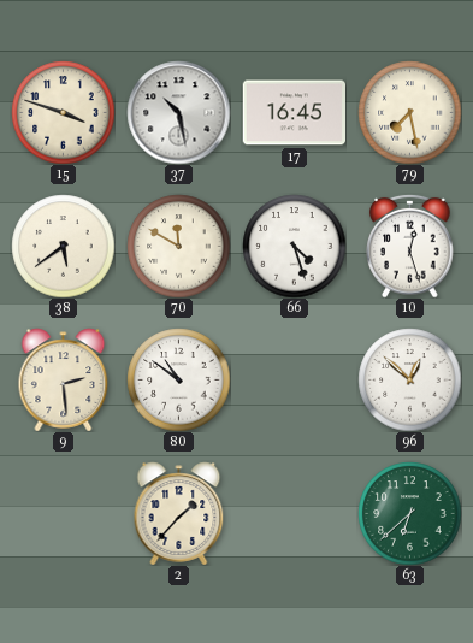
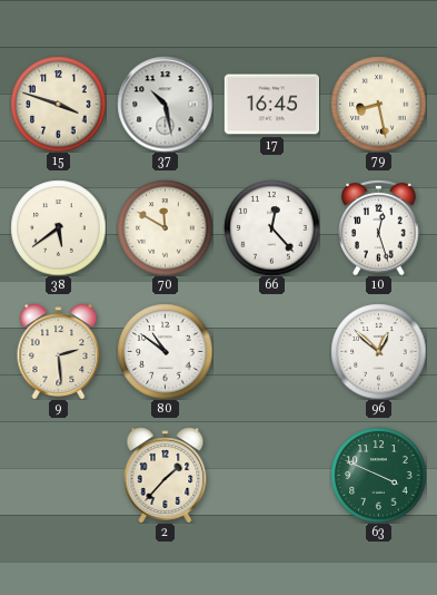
79: 7:28 -> 8:28 (378, 104)
66: 4:27 -> 12:23 (271, 227)
63: 6:38 -> 3:49 (378, 475)
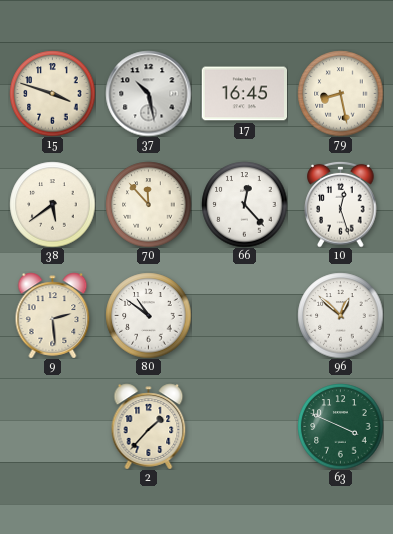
70: 11:50 -> 11:53 (148, 204)
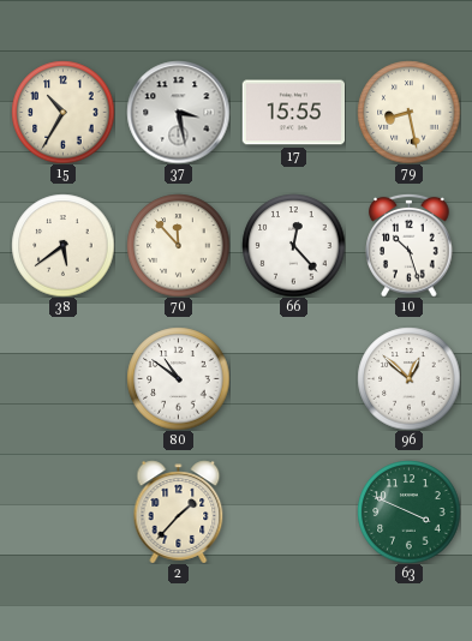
15: 3:48 -> 10:35 (62, 112)
37: 10:28 -> 3:28 (178, 112)
17: 16:45 -> 15:55 (293, 113)
10: 12:27 -> 10:27 (410, 245)
9: 2:29 -> none (53, 315)
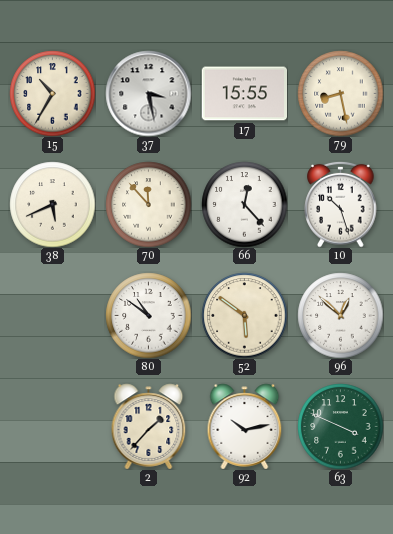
38: 5:39 -> 5:41 (52, 204)
52: none -> 5:51 (244, 315)
92: none -> 10:13 (245, 426)
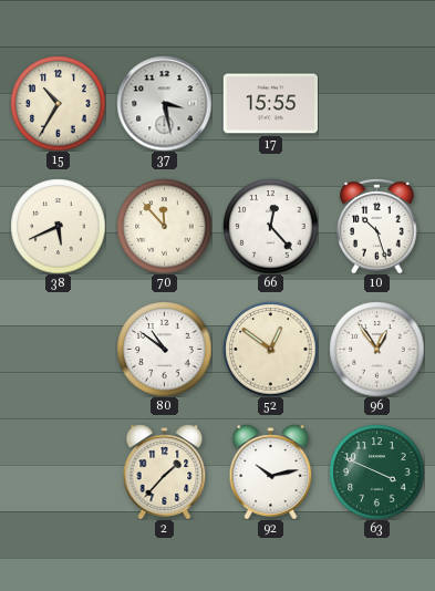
79: 8:28 -> none (340, 93)
52: 5:51 -> 12:51 (270, 349)
96: 12:52 -> 12:54 (376, 349)
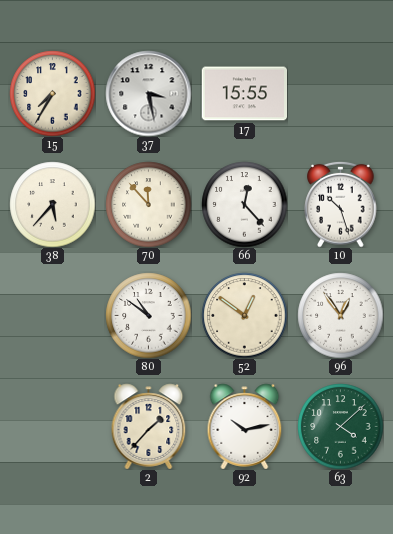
15: 10:35 -> 7:35 (52, 93)
38: 5:41 -> 5:37 (52, 204)
63: 3:49 -> 4:08 (340, 426)
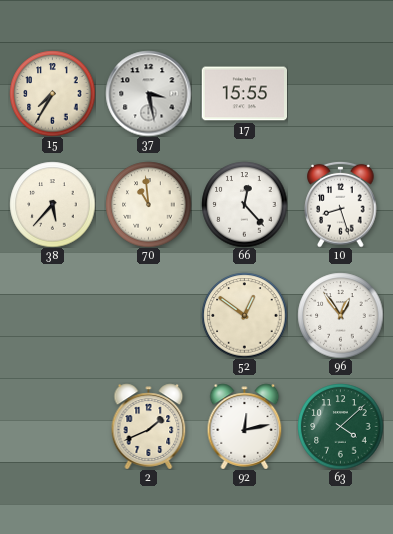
70: 11:53 -> 10:59 (148, 204)
10: 10:27 -> 8:27 (341, 204)
80: 10:51 -> none (148, 315)
2: 1:37 -> 1:41 (149, 426)
92: 10:13 -> 12:13 (245, 426)
